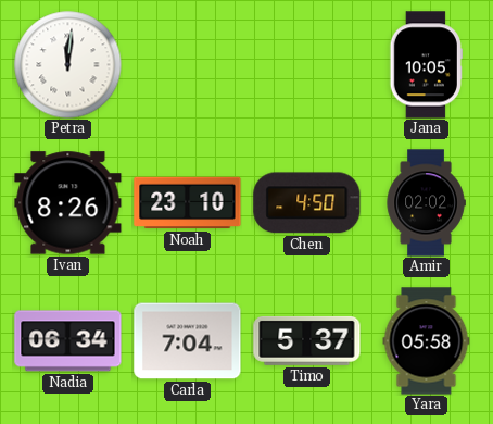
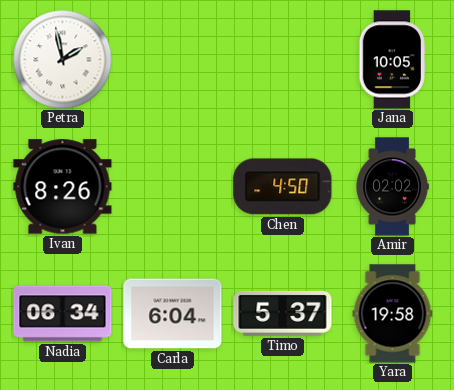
Petra: 12:01 -> 1:58 (63, 60)
Noah: 23:10 -> none (188, 203)
Carla: 7:04 -> 6:04 (173, 314)
Yara: 05:58 -> 19:58 (393, 314)
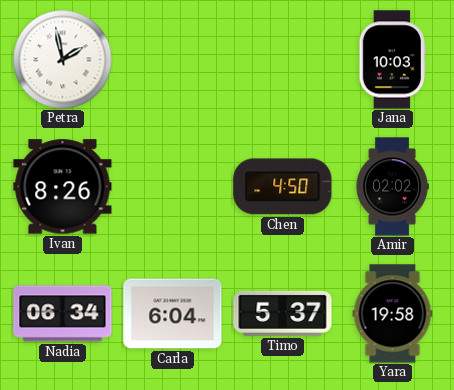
Jana: 10:05 -> 10:03 (392, 60)
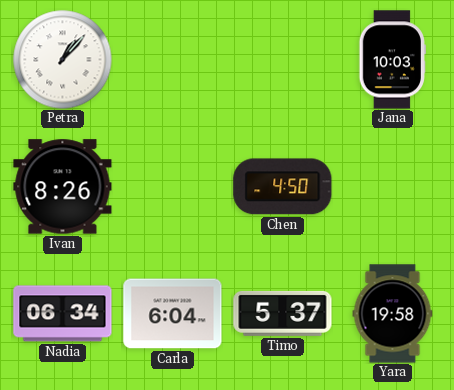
Petra: 1:58 -> 1:07 (63, 60)
Amir: 02:02 -> none (392, 187)
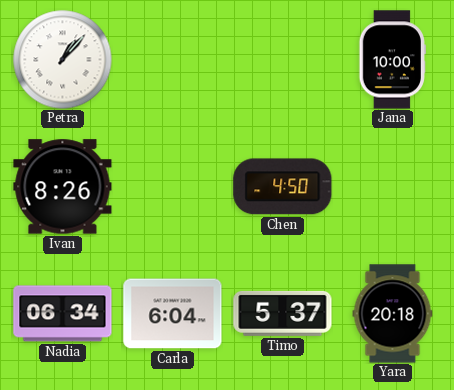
Jana: 10:03 -> 10:00 (392, 60)
Yara: 19:58 -> 20:18 (393, 314)
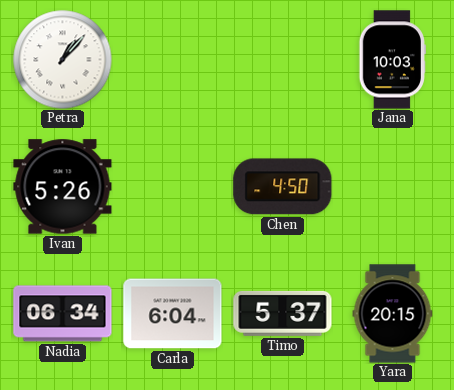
Jana: 10:00 -> 10:03 (392, 60)
Ivan: 8:26 -> 5:26 (63, 187)
Yara: 20:18 -> 20:15 (393, 314)
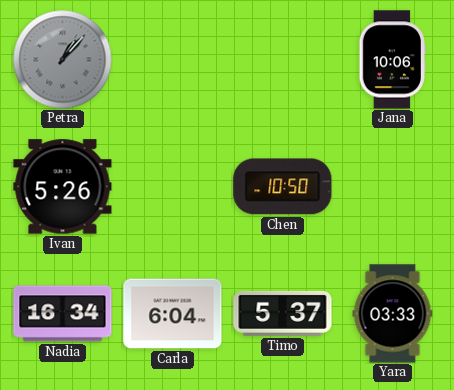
Petra dial: white -> grey (63, 60)
Jana: 10:03 -> 10:06 (392, 60)
Chen: 4:50 -> 10:50 (283, 187)
Nadia: 06:34 -> 16:34 (63, 314)
Yara: 20:15 -> 03:33 (393, 314)
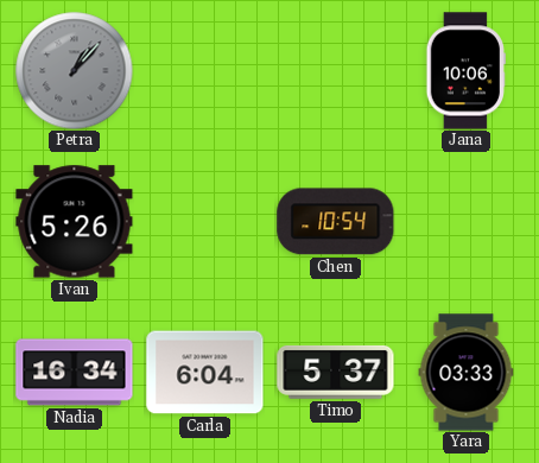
Chen: 10:50 -> 10:54 (336, 222)
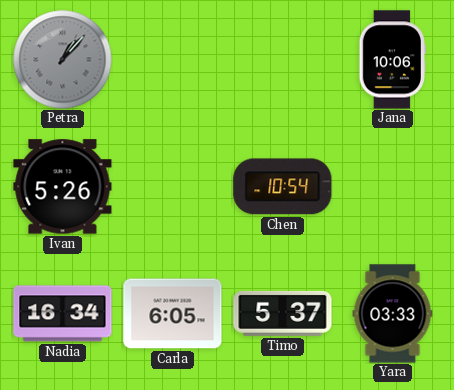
Carla: 6:04 -> 6:05 (173, 314)
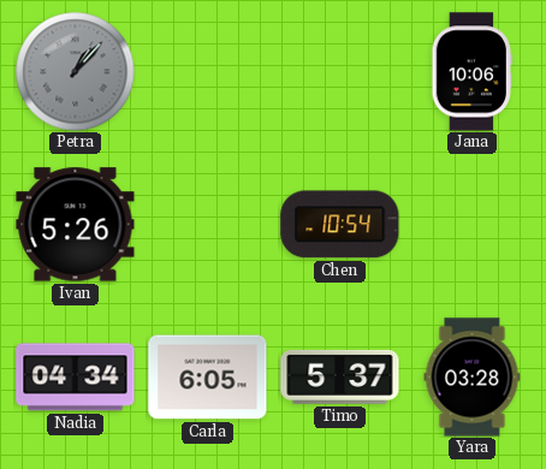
Nadia: 16:34 -> 04:34 (76, 378)
Yara: 03:33 -> 03:28 (473, 378)
